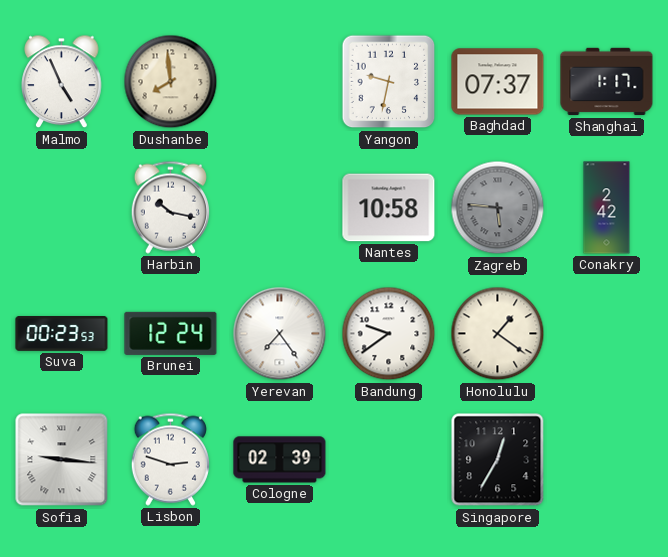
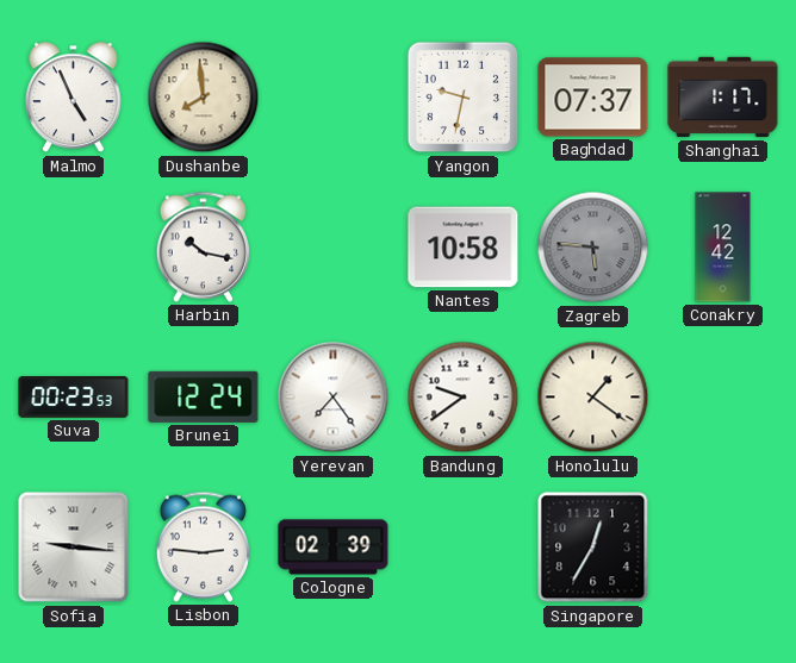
Conakry: 2:42 -> 12:42 (723, 248)
Lisbon: 2:48 -> 2:46 (203, 546)
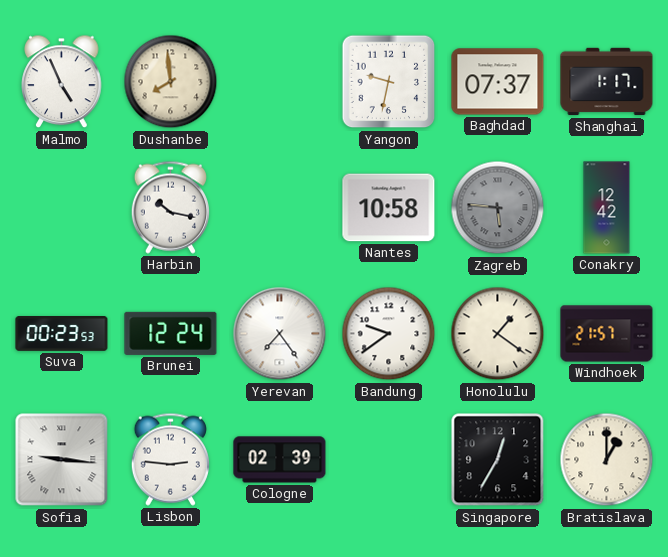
Windhoek: none -> 21:57 (607, 334)
Bratislava: none -> 1:00 (607, 460)
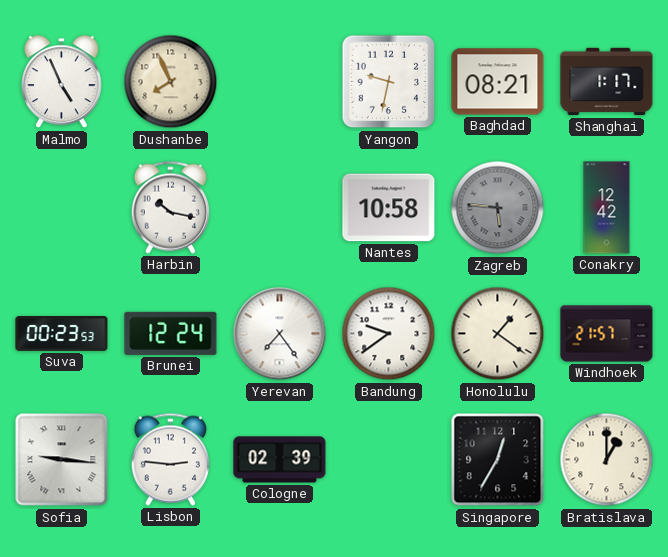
Dushanbe: 7:59 -> 7:56 (171, 82)
Baghdad: 07:37 -> 08:21 (498, 82)
